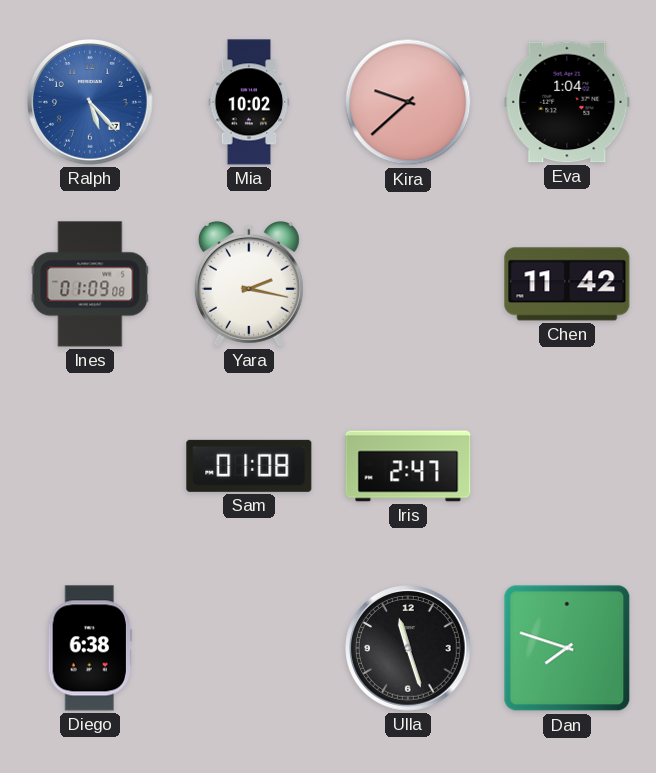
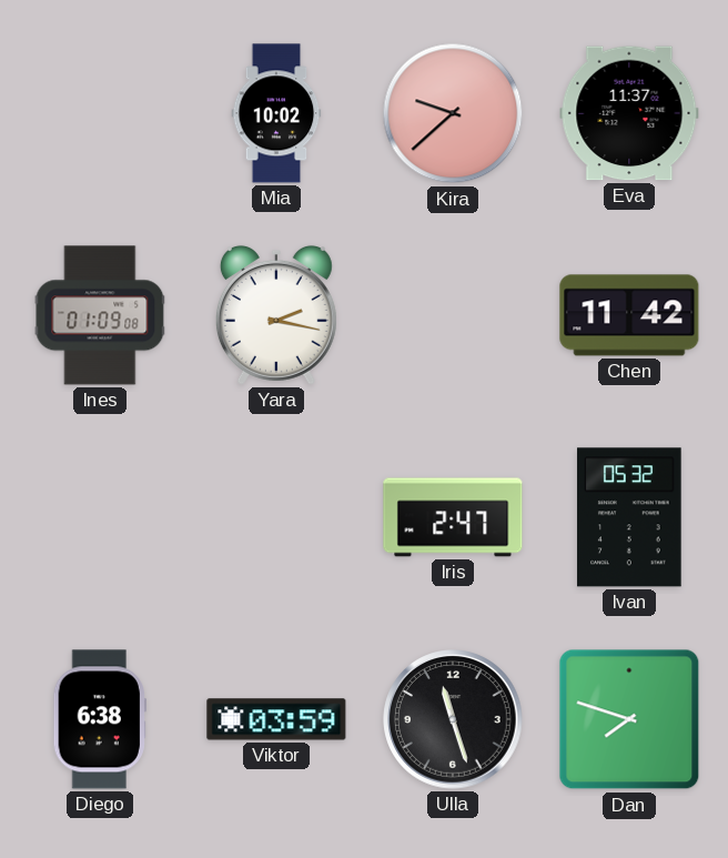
Ralph: 5:23 -> none (90, 102)
Eva: 1:04 -> 11:37 (629, 113)
Sam: 01:08 -> none (249, 466)
Ivan: none -> 05:32 (629, 517)
Viktor: none -> 03:59 (276, 719)
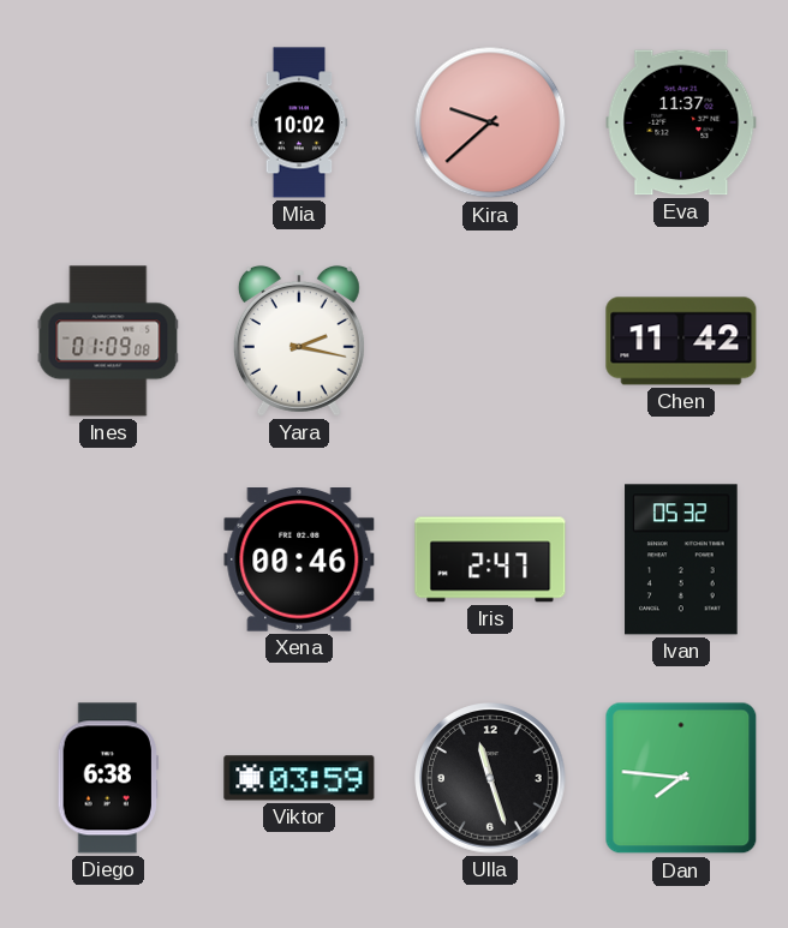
Xena: none -> 00:46 (299, 561)
Dan: 7:48 -> 7:46 (681, 778)
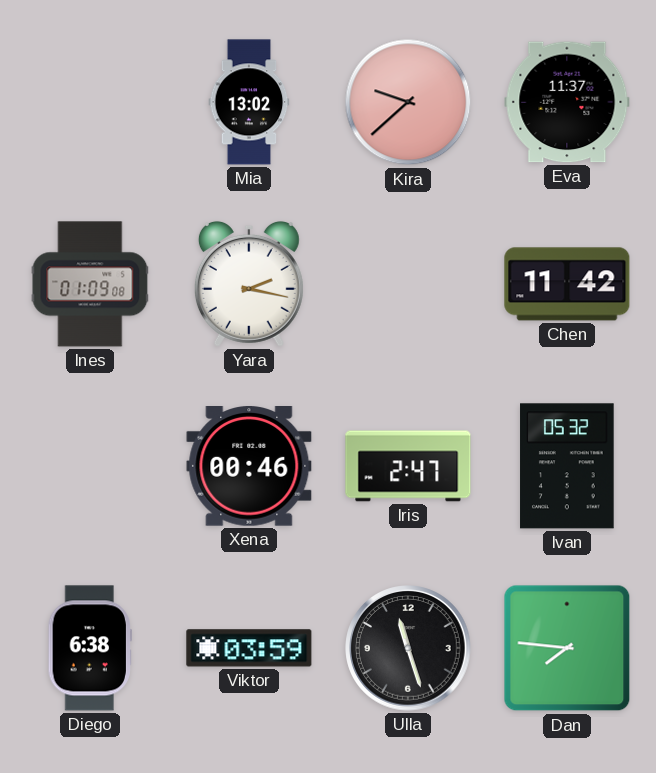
Mia: 10:02 -> 13:02 (249, 102)
